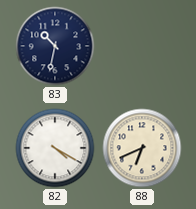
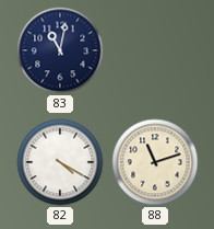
83: 10:32 -> 11:02 (60, 50)
88: 6:41 -> 11:12 (155, 162)
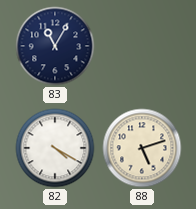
83: 11:02 -> 11:05 (55, 46)
88: 11:12 -> 5:12 (142, 148)
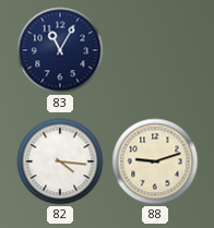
82: 4:20 -> 4:16 (60, 161)
88: 5:12 -> 9:12 (155, 161)
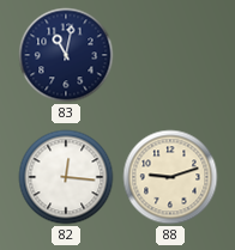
83: 11:05 -> 11:02 (66, 55)
82: 4:16 -> 12:16 (66, 177)
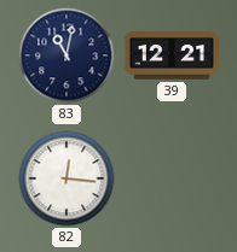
39: none -> 12:21 (172, 55)
88: 9:12 -> none (170, 177)
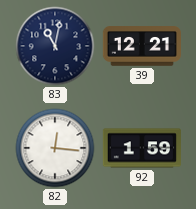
92: none -> 1:59 (141, 148)
